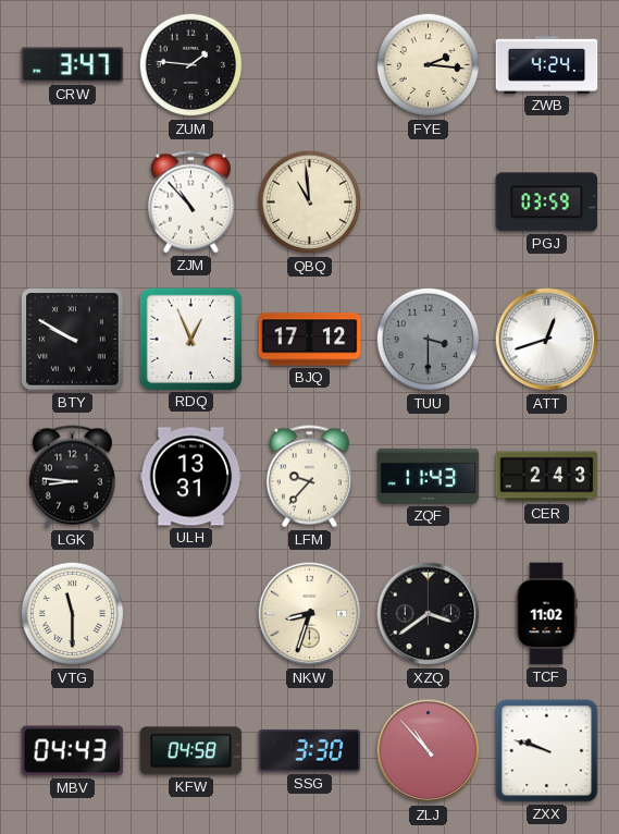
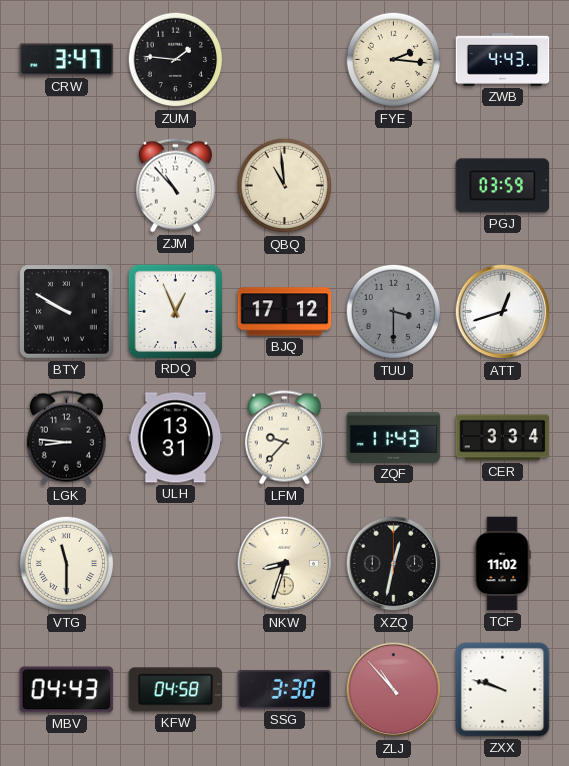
ZWB: 4:24 -> 4:43 (503, 60)
CER: 2:43 -> 3:34 (503, 438)
XZQ: 3:39 -> 12:32 (394, 564)
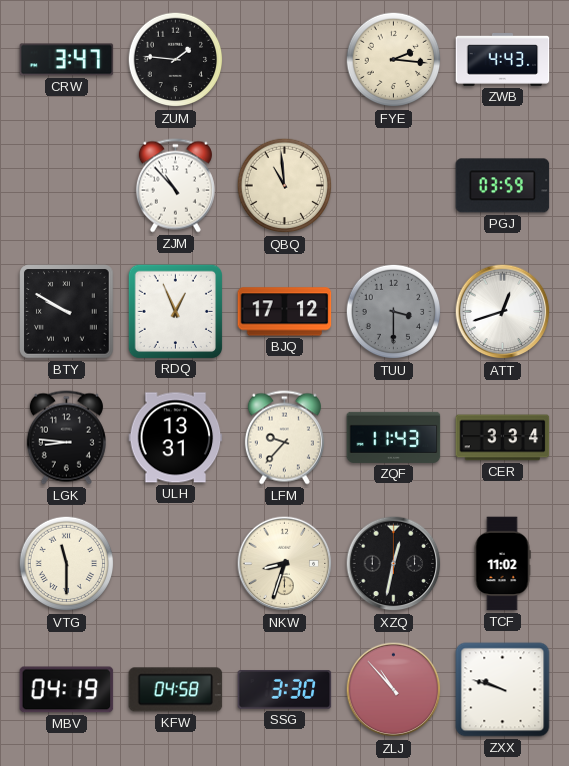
MBV: 04:43 -> 04:19 (67, 690)
